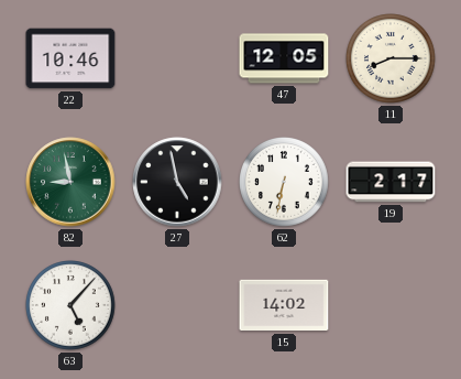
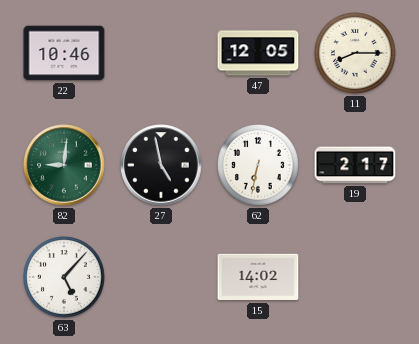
82: 8:58 -> 9:01 (64, 165)
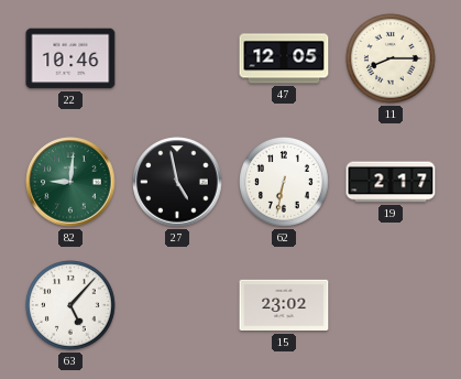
15: 14:02 -> 23:02 (284, 305)
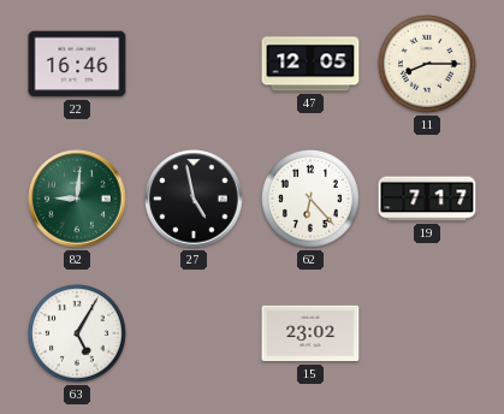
22: 10:46 -> 16:46 (77, 64)
62: 6:32 -> 6:23 (312, 200)
19: 2:17 -> 7:17 (427, 199)
63: 5:07 -> 5:05 (78, 335)
